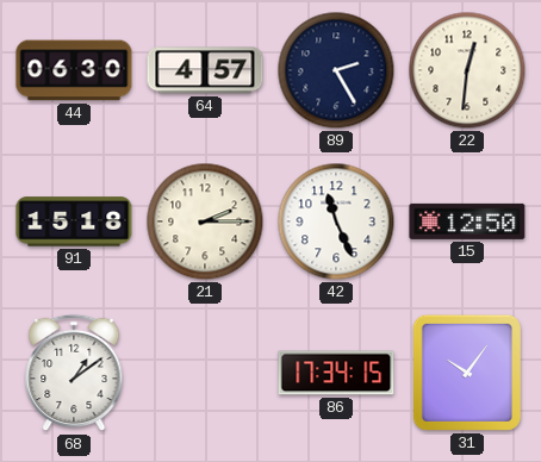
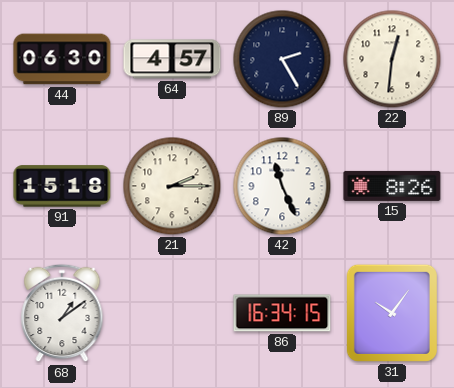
15: 12:50 -> 8:26 (392, 186)
86: 17:34 -> 16:34 (282, 313)
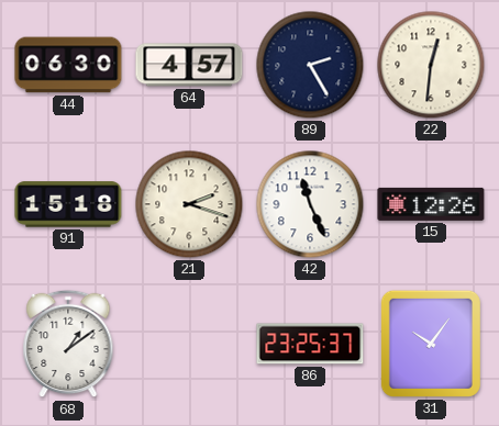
21: 2:15 -> 2:18 (189, 204)
15: 8:26 -> 12:26 (431, 204)
86: 16:34 -> 23:25 (310, 344)
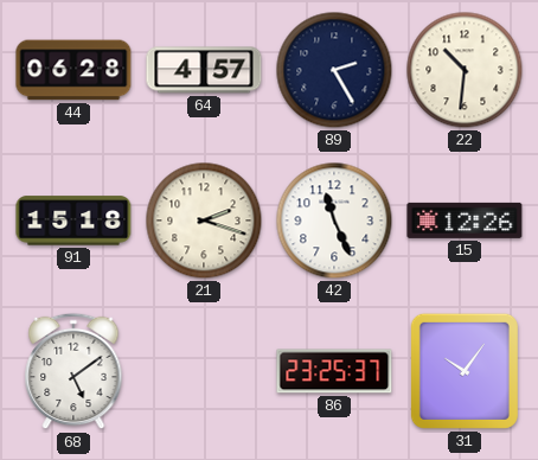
44: 06:30 -> 06:28 (73, 70)
22: 12:31 -> 10:31 (465, 70)
68: 1:09 -> 5:09 (73, 371)
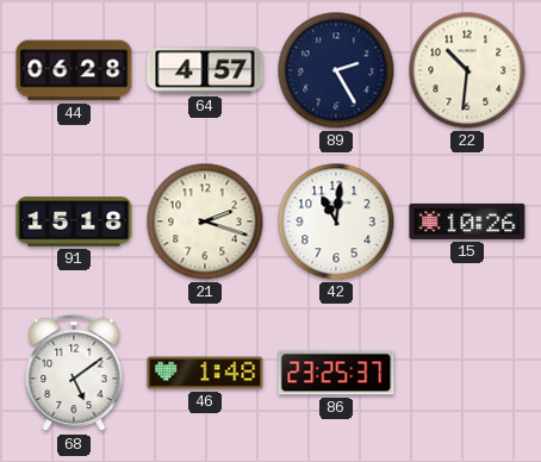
42: 11:26 -> 11:01 (336, 221)
15: 12:26 -> 10:26 (467, 221)
46: none -> 1:48 (205, 373)
31: 10:06 -> none (465, 371)
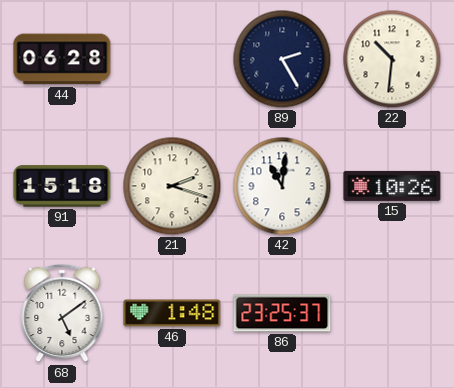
64: 4:57 -> none (205, 70)
